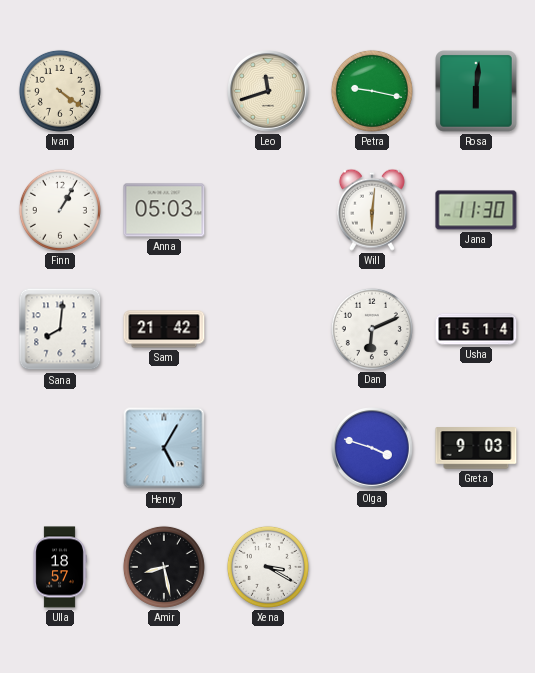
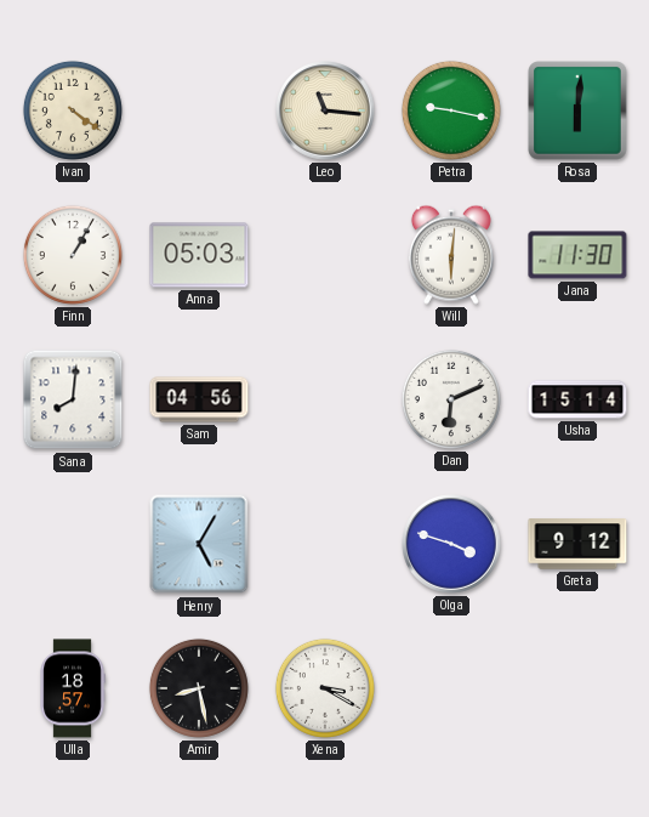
Leo: 11:42 -> 11:16 (326, 112)
Sam: 21:42 -> 04:56 (199, 399)
Greta: 9:03 -> 9:12 (577, 544)
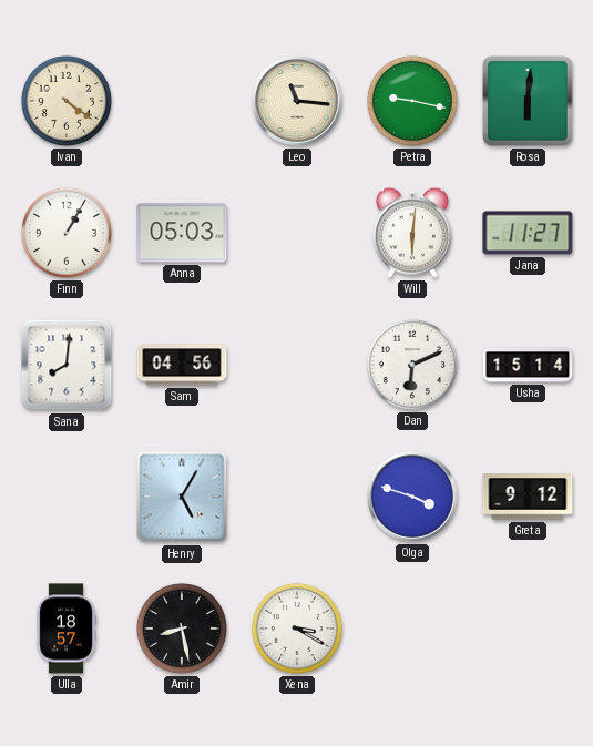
Jana: 11:30 -> 11:27 (528, 233)
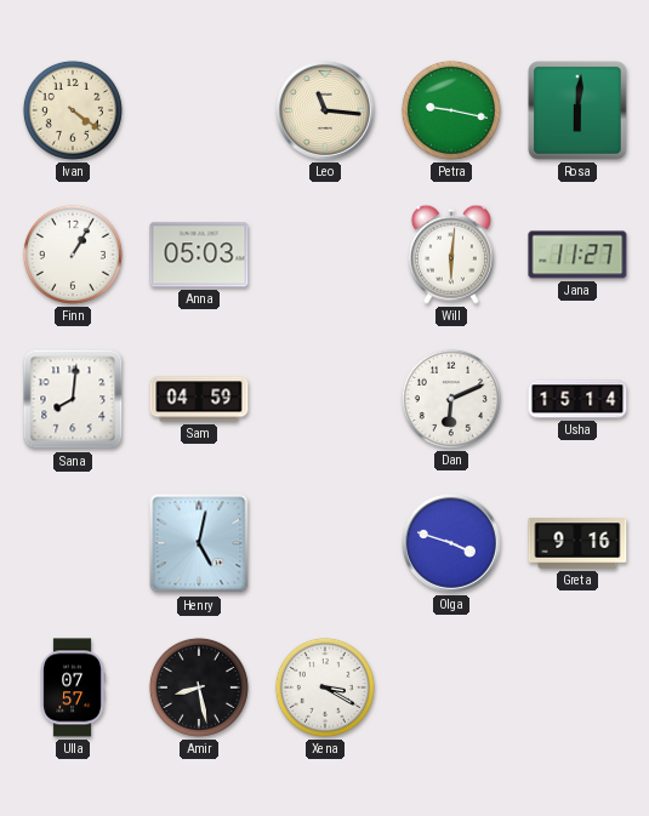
Sam: 04:56 -> 04:59 (199, 399)
Henry: 5:05 -> 5:02 (199, 543)
Greta: 9:12 -> 9:16 (577, 543)
Ulla: 18:57 -> 07:57 (73, 687)
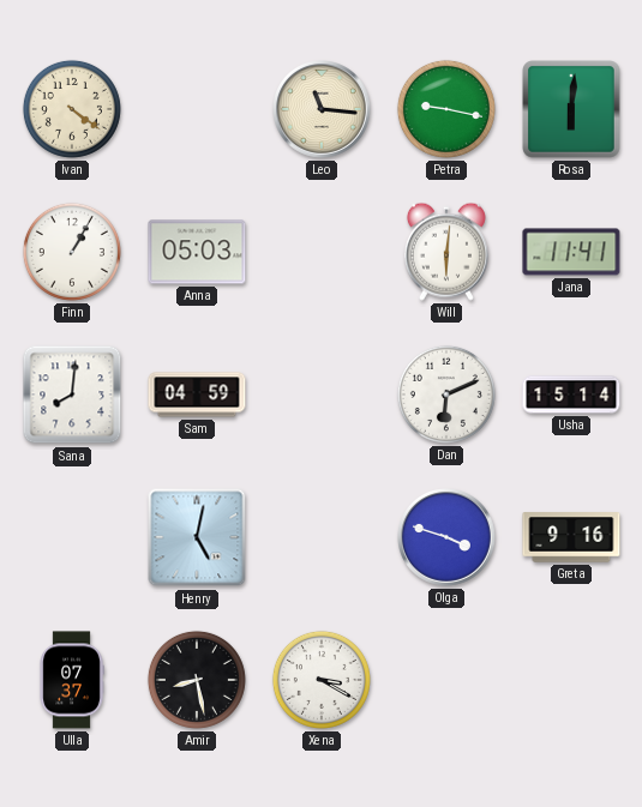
Jana: 11:27 -> 11:41 (571, 252)
Ulla: 07:57 -> 07:37 (72, 680)
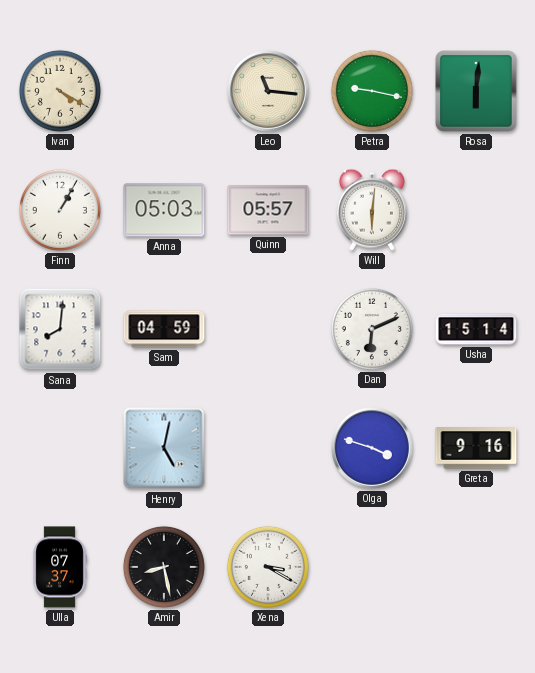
Ivan: 4:21 -> 4:20 (60, 91)
Quinn: none -> 05:57 (268, 210)
Jana: 11:41 -> none (571, 252)
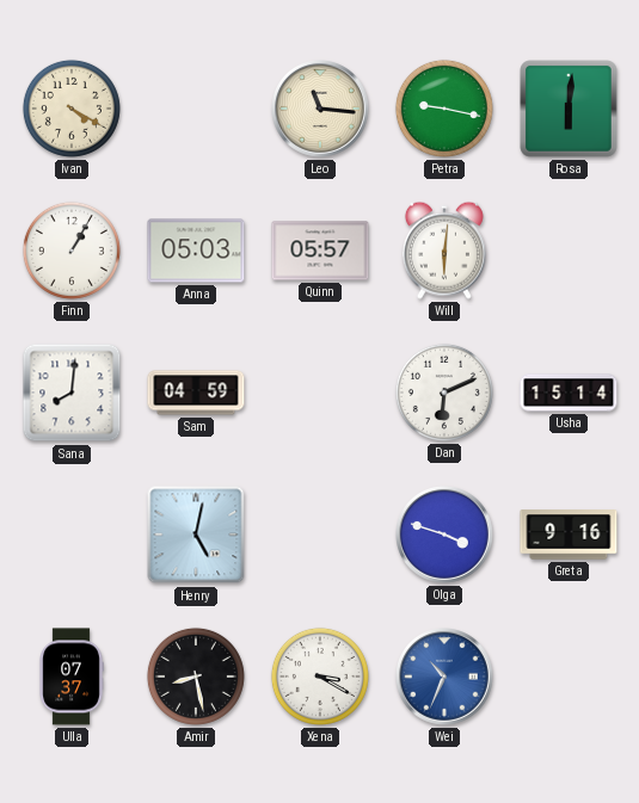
Wei: none -> 10:34 (446, 678)
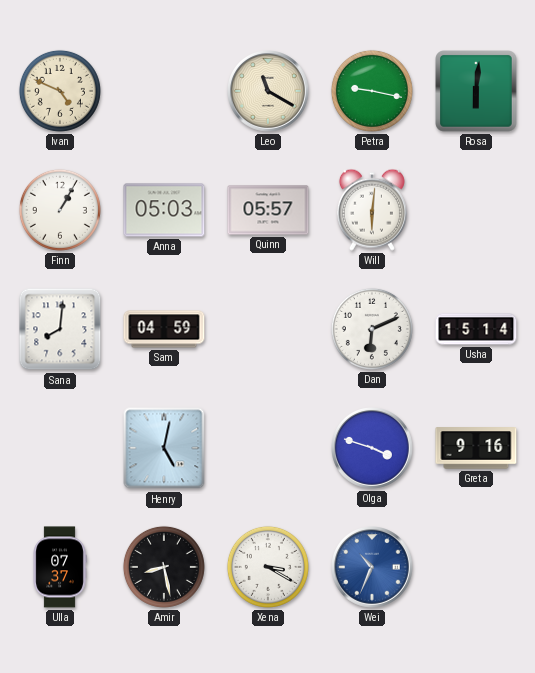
Ivan: 4:20 -> 4:49 (60, 91)
Leo: 11:16 -> 11:20 (269, 92)
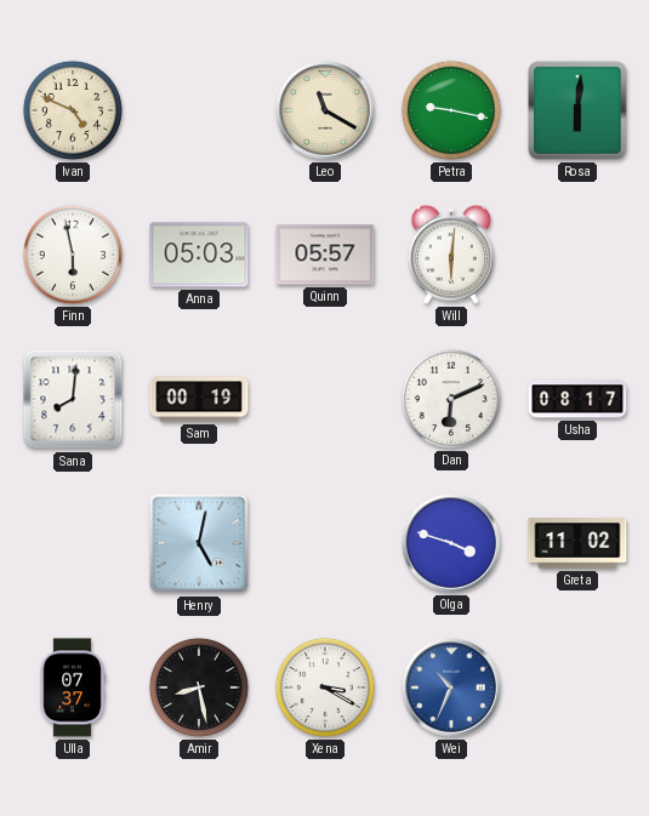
Finn: 1:05 -> 5:58 (73, 255)
Sam: 04:59 -> 00:19 (199, 399)
Usha: 15:14 -> 08:17 (577, 399)
Greta: 9:16 -> 11:02 (577, 543)
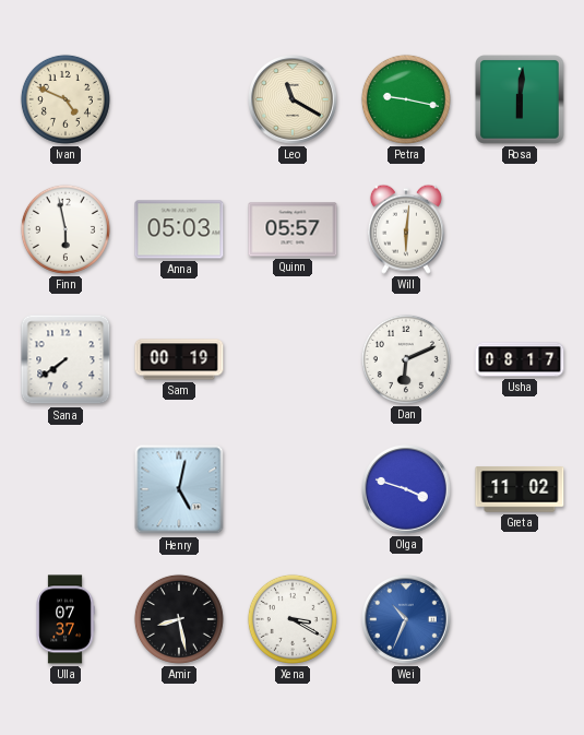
Sana: 8:01 -> 7:39 (65, 359)
